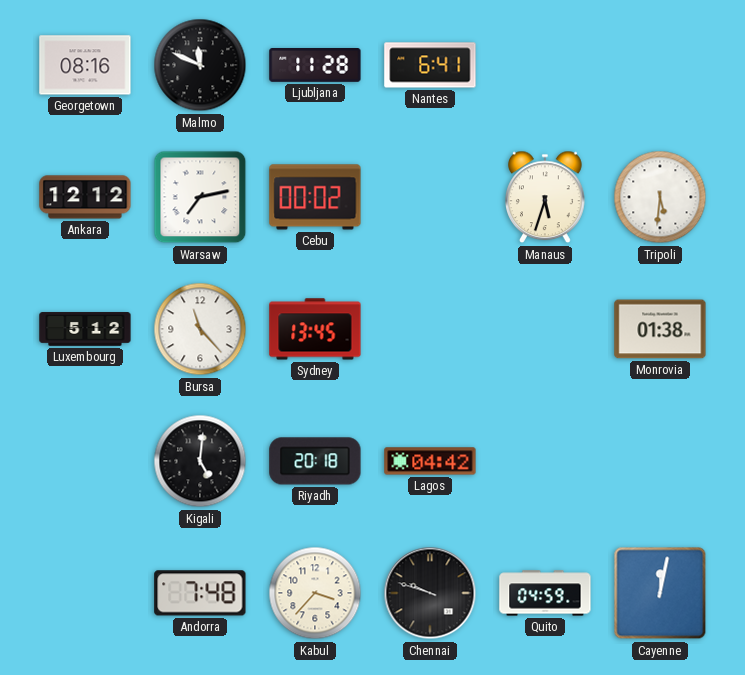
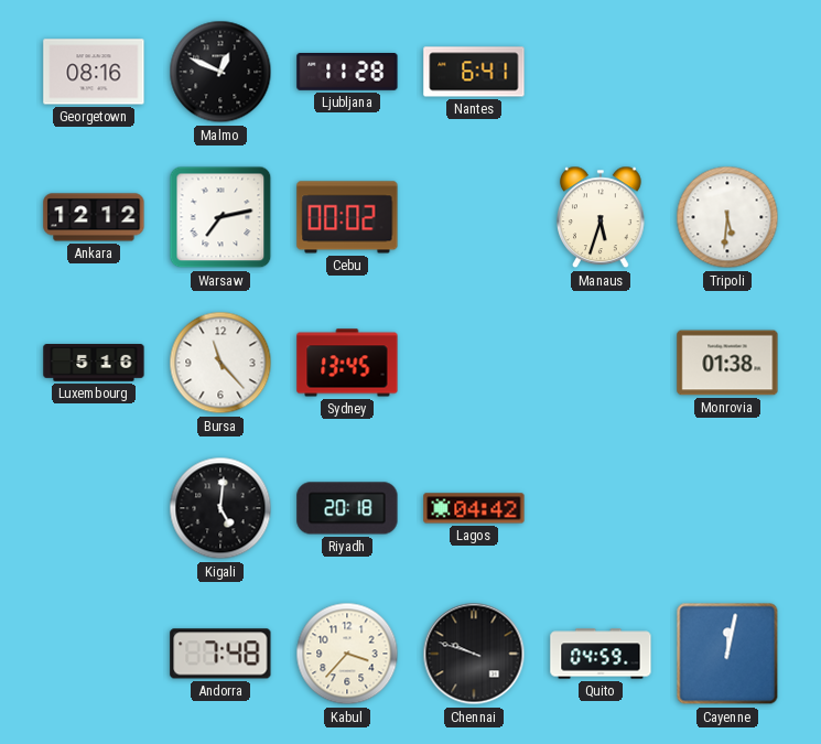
Malmo: 11:49 -> 12:49 (220, 72)
Luxembourg: 5:12 -> 5:16 (94, 363)
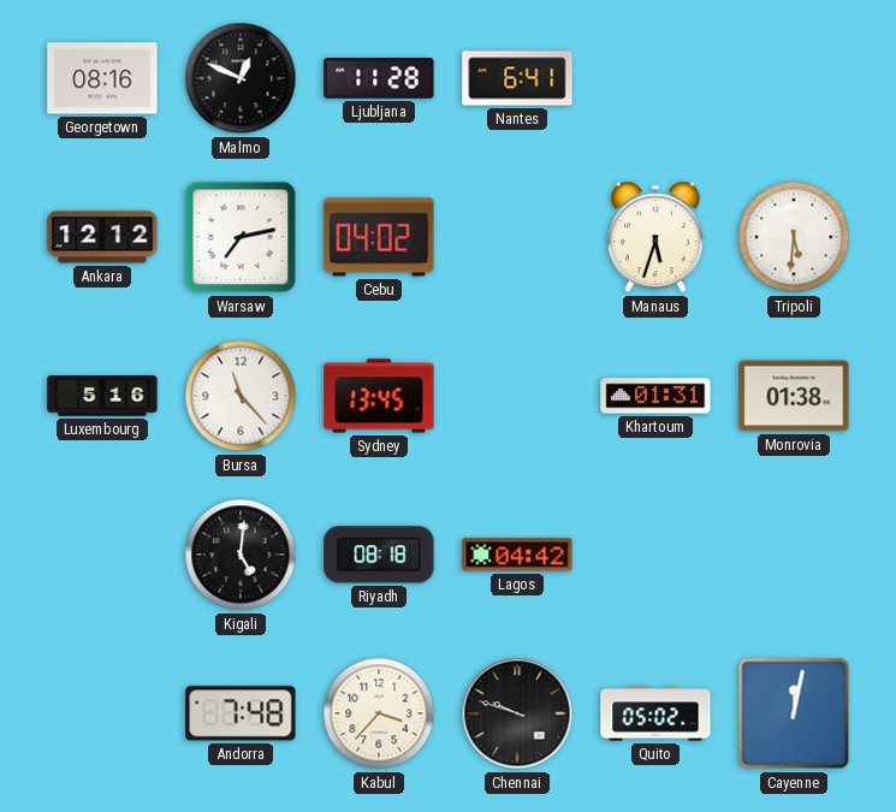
Cebu: 00:02 -> 04:02 (379, 237)
Khartoum: none -> 01:31 (655, 396)
Riyadh: 20:18 -> 08:18 (379, 555)
Quito: 04:59 -> 05:02 (655, 713)
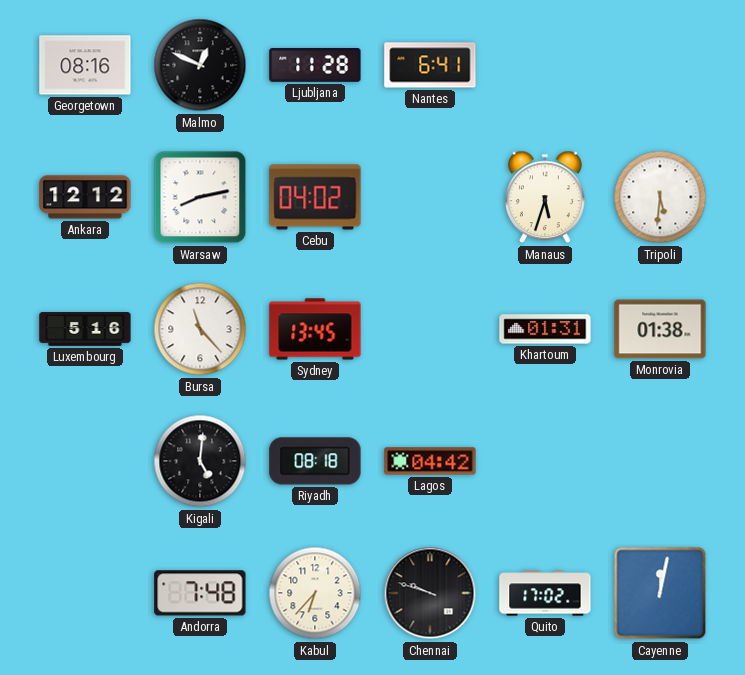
Warsaw: 7:13 -> 8:13 (200, 197)
Kabul: 3:37 -> 6:37 (315, 593)
Quito: 05:02 -> 17:02 (545, 593)
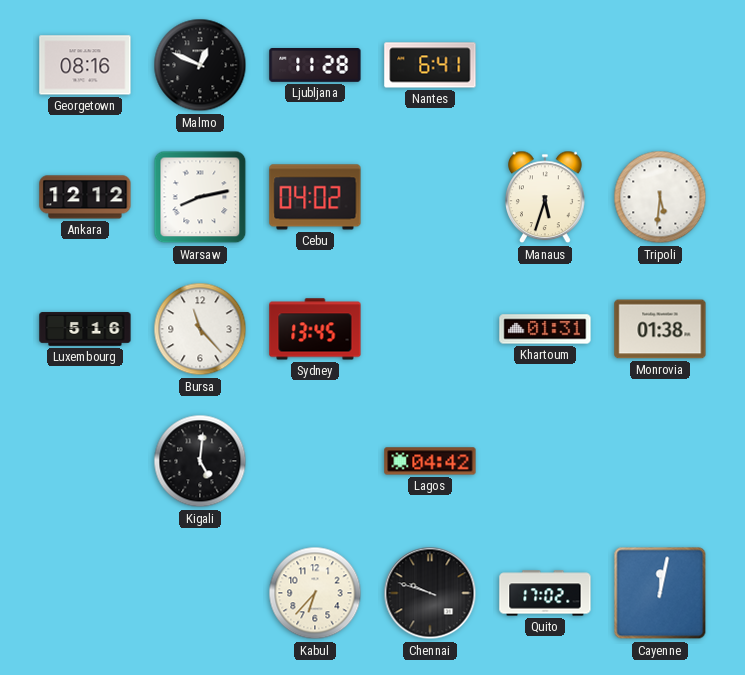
Riyadh: 08:18 -> none (315, 461)
Andorra: 7:48 -> none (200, 593)
